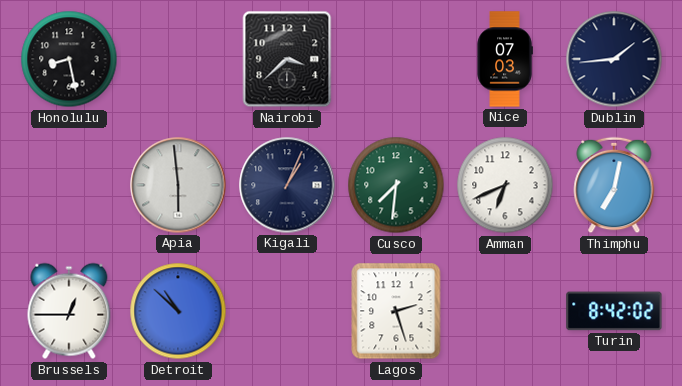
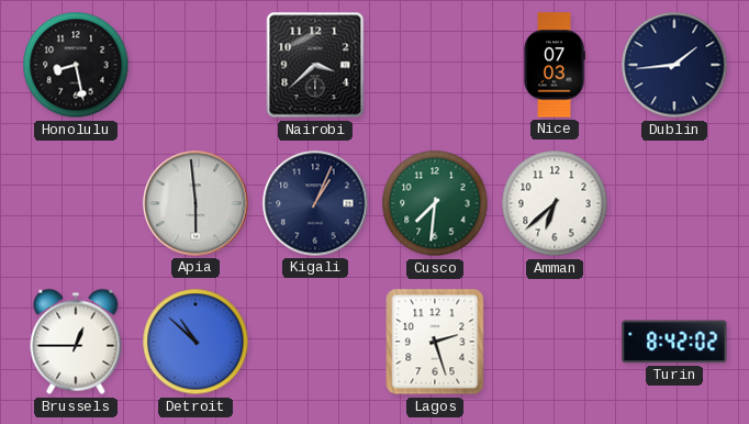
Amman: 6:41 -> 6:38 (555, 203)
Thimphu: 7:02 -> none (614, 185)
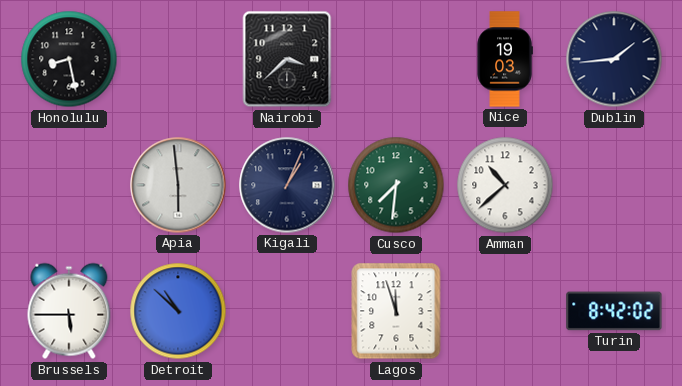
Nice: 07:03 -> 19:03 (505, 59)
Amman: 6:38 -> 10:38 (505, 185)
Brussels: 12:45 -> 5:45 (69, 311)
Lagos: 2:27 -> 11:57 (396, 311)
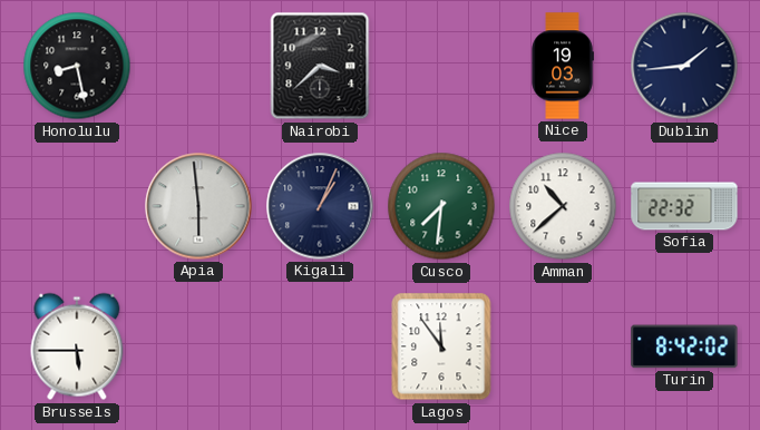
Sofia: none -> 22:32 (684, 206)
Detroit: 10:52 -> none (178, 311)
Lagos: 11:57 -> 11:54 (441, 346)
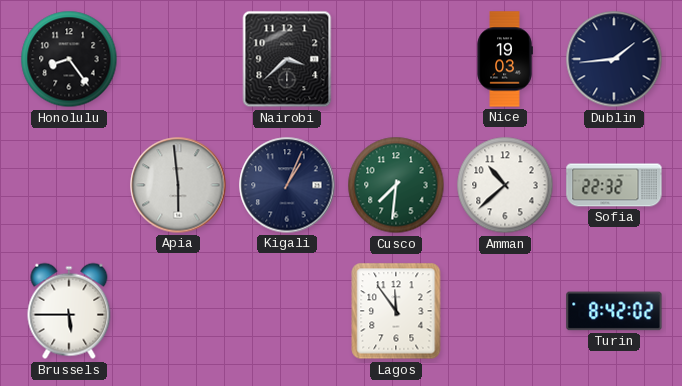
Honolulu: 8:28 -> 8:24 (69, 59)
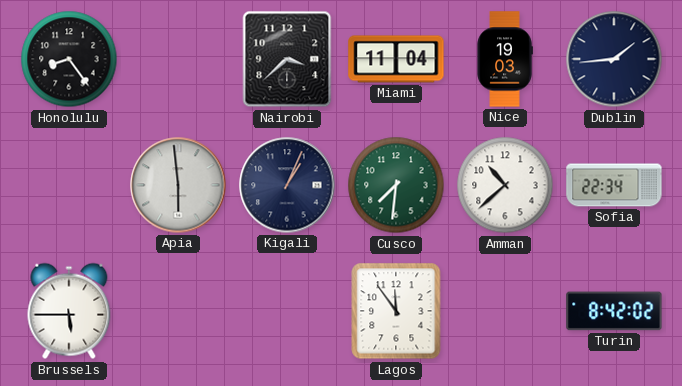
Miami: none -> 11:04 (396, 59)
Sofia: 22:32 -> 22:34 (614, 185)
